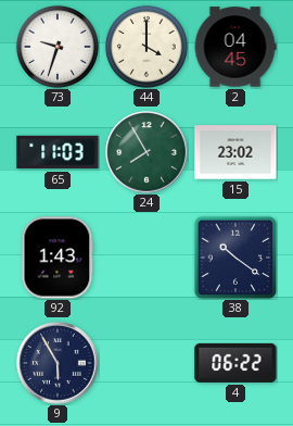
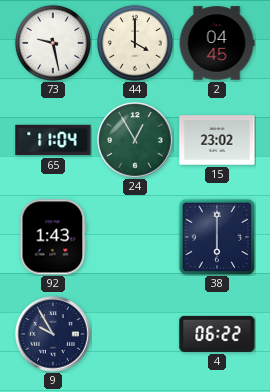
73: 9:33 -> 9:28 (53, 43)
65: 11:03 -> 11:04 (53, 140)
24: 7:55 -> 12:55 (135, 140)
38: 10:21 -> 6:00 (217, 237)
9: 5:55 -> 9:55 (53, 334)
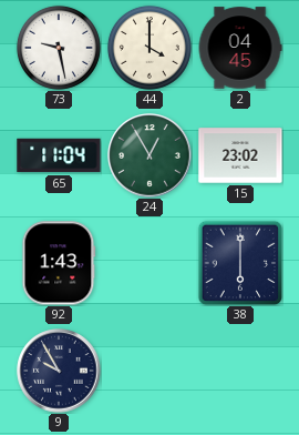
4: 06:22 -> none (217, 334)
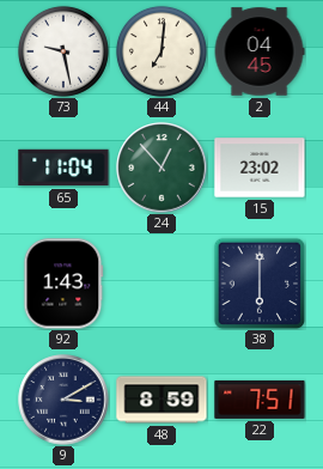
44: 4:00 -> 7:01 (161, 51)
24: 12:55 -> 12:53 (161, 167)
9: 9:55 -> 3:10 (63, 400)
48: none -> 8:59 (161, 400)
22: none -> 7:51 (260, 400)
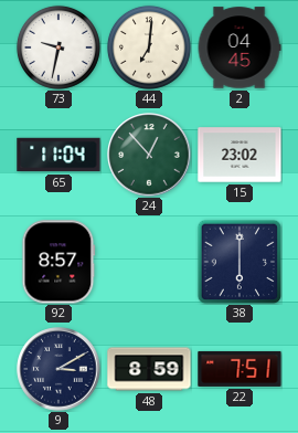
73: 9:28 -> 9:32 (58, 47)
92: 1:43 -> 8:57 (58, 262)
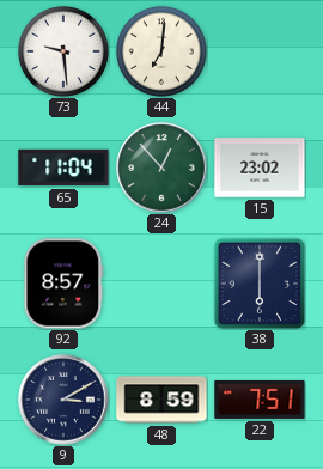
73: 9:32 -> 9:29 (63, 51)
2: 04:45 -> none (240, 47)
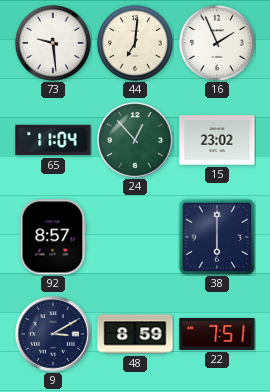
16: none -> 1:56 (217, 43)
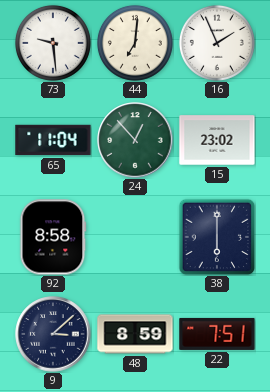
92: 8:57 -> 8:58 (53, 237)
9: 3:10 -> 3:08 (53, 334)
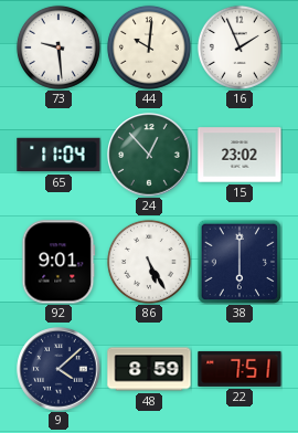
44: 7:01 -> 10:01 (149, 47)
92: 8:58 -> 9:01 (58, 262)
86: none -> 5:25 (149, 262)
9: 3:08 -> 4:08 (58, 369)
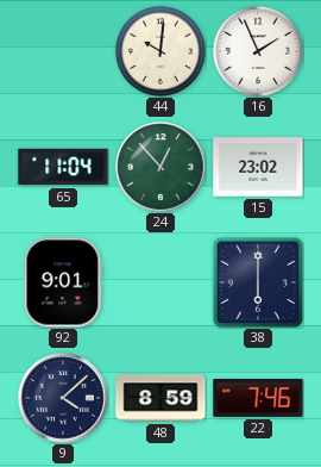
73: 9:29 -> none (58, 47)
86: 5:25 -> none (149, 262)
22: 7:51 -> 7:46 (258, 398)
